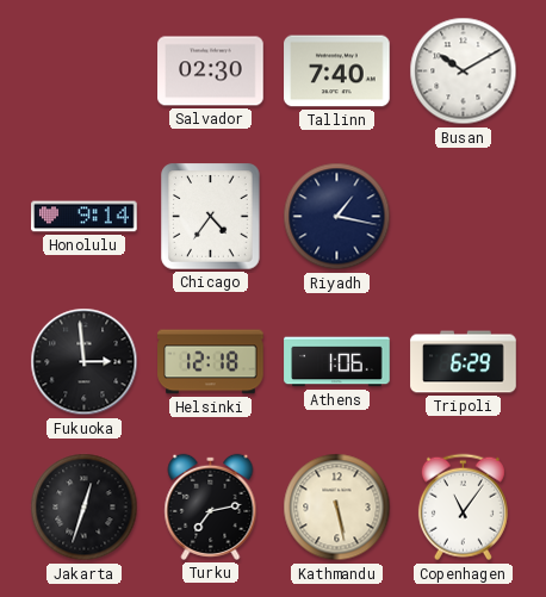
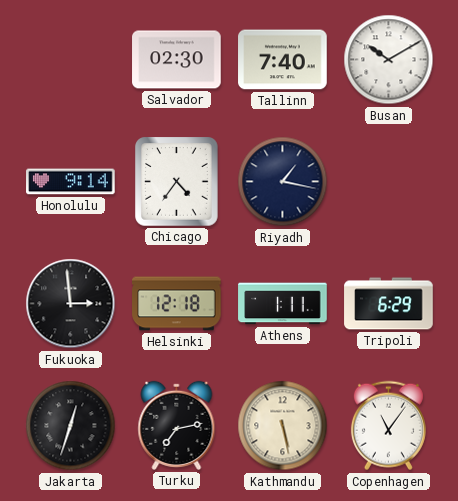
Athens: 1:06 -> 1:11 (283, 304)
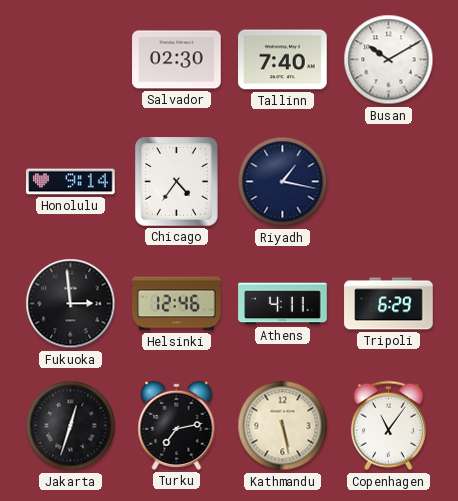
Helsinki: 12:18 -> 12:46 (177, 304)
Athens: 1:11 -> 4:11 (283, 304)
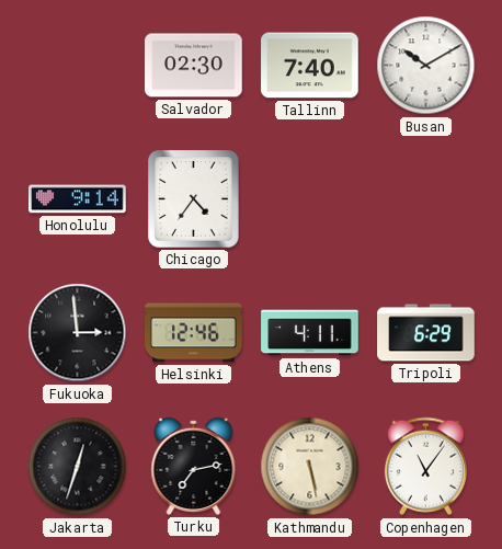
Riyadh: 1:17 -> none (283, 182)
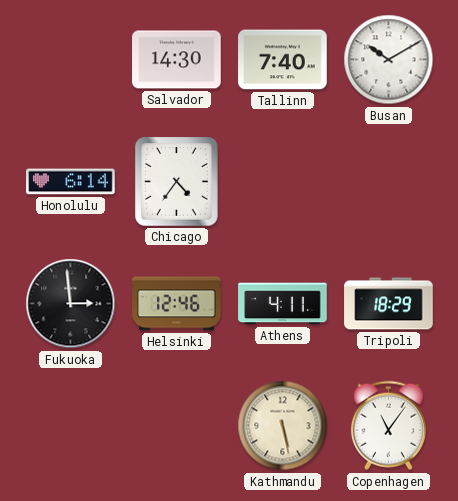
Salvador: 02:30 -> 14:30 (177, 60)
Honolulu: 9:14 -> 6:14 (71, 182)
Tripoli: 6:29 -> 18:29 (389, 304)
Jakarta: 12:33 -> none (78, 467)
Turku: 7:13 -> none (194, 466)
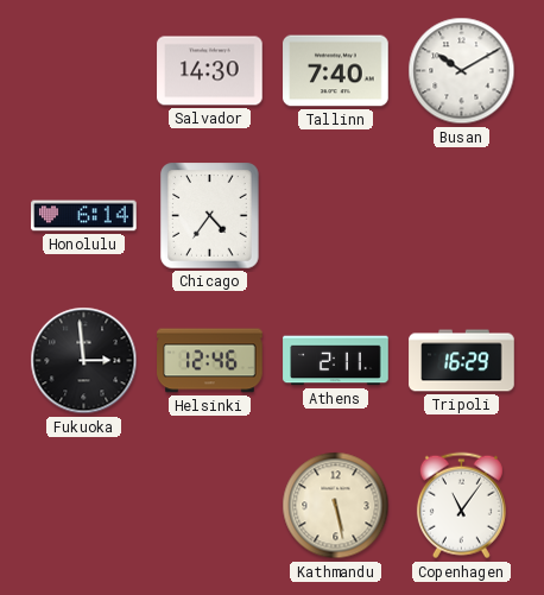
Athens: 4:11 -> 2:11 (336, 361)
Tripoli: 18:29 -> 16:29 (462, 361)
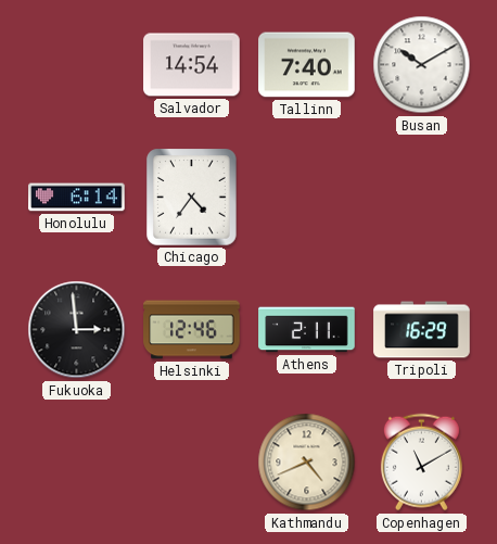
Salvador: 14:30 -> 14:54 (192, 65)
Kathmandu: 5:28 -> 4:41 (307, 463)
Copenhagen: 11:06 -> 11:10 (421, 463)
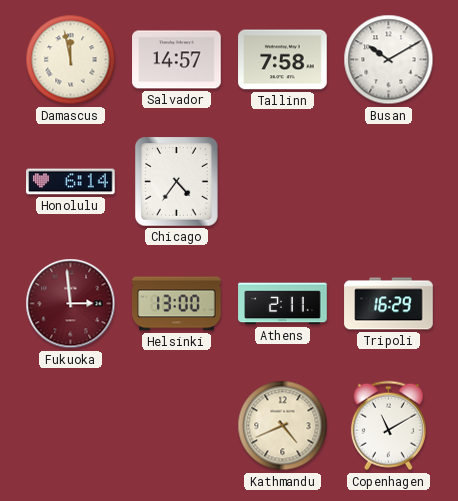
Damascus: none -> 11:58 (71, 60)
Salvador: 14:54 -> 14:57 (177, 60)
Tallinn: 7:40 -> 7:58 (283, 60)
Fukuoka dial: black -> burgundy (71, 304)
Helsinki: 12:46 -> 13:00 (177, 304)
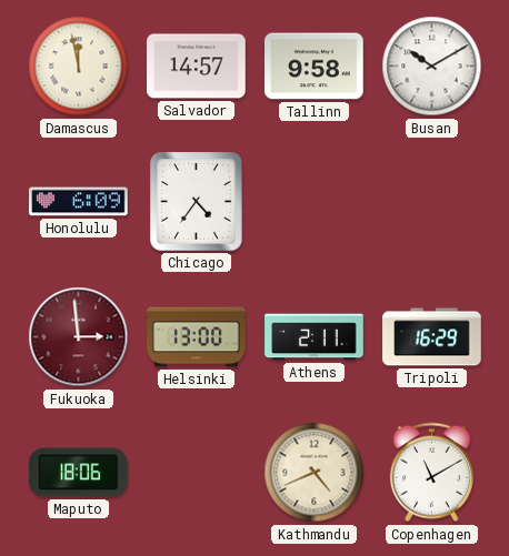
Tallinn: 7:58 -> 9:58 (315, 67)
Honolulu: 6:14 -> 6:09 (79, 202)
Maputo: none -> 18:06 (79, 473)
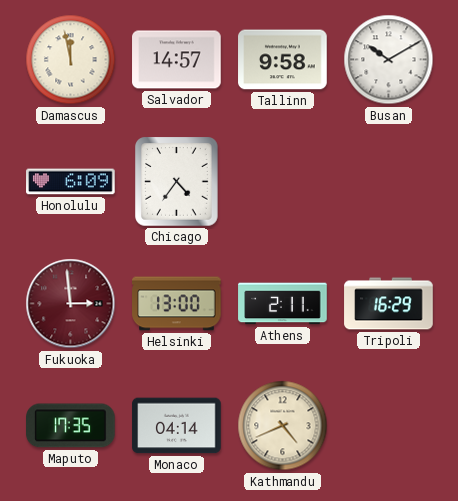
Maputo: 18:06 -> 17:35 (71, 426)
Monaco: none -> 04:14 (177, 426)
Copenhagen: 11:10 -> none (431, 473)
